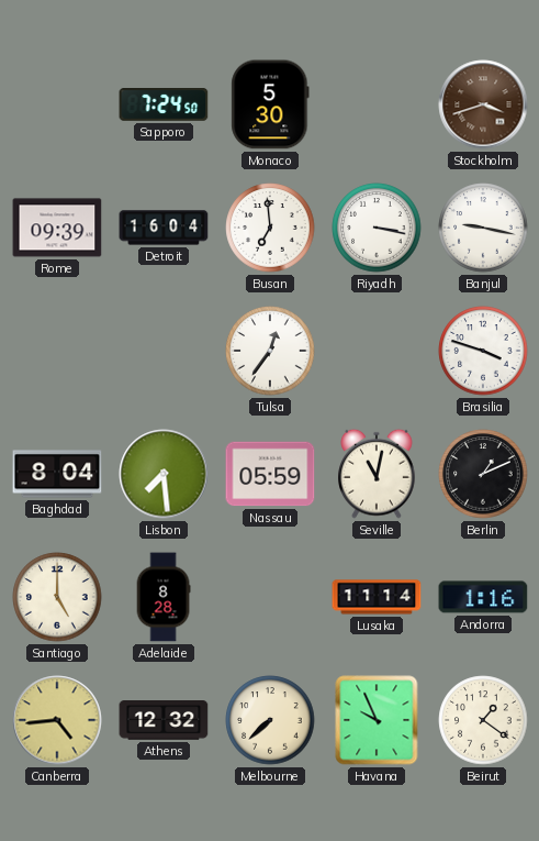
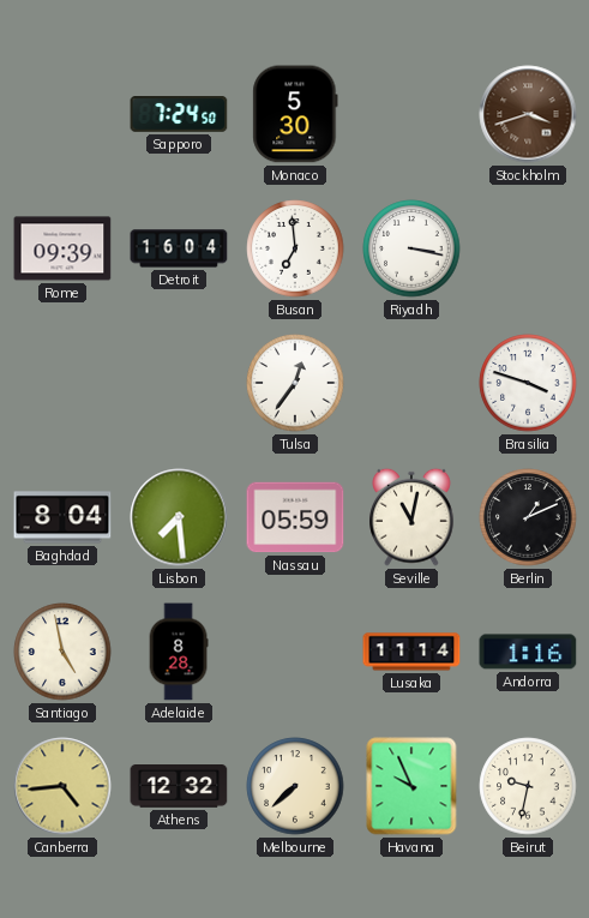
Banjul: 9:17 -> none (483, 228)
Santiago: 5:00 -> 4:58 (62, 652)
Beirut: 1:21 -> 9:32 (528, 786)
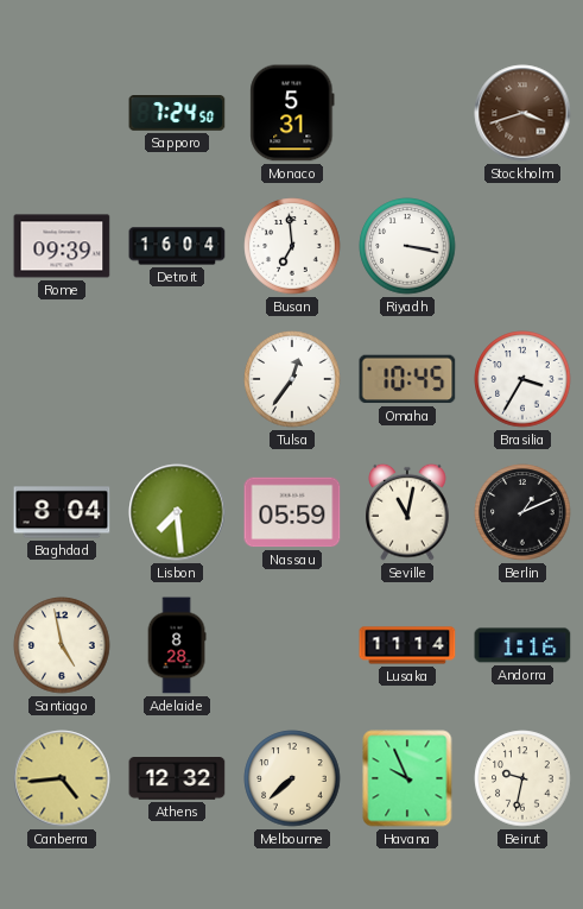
Monaco: 5:30 -> 5:31 (292, 113)
Omaha: none -> 10:45 (407, 379)
Brasilia: 3:48 -> 3:35 (522, 379)
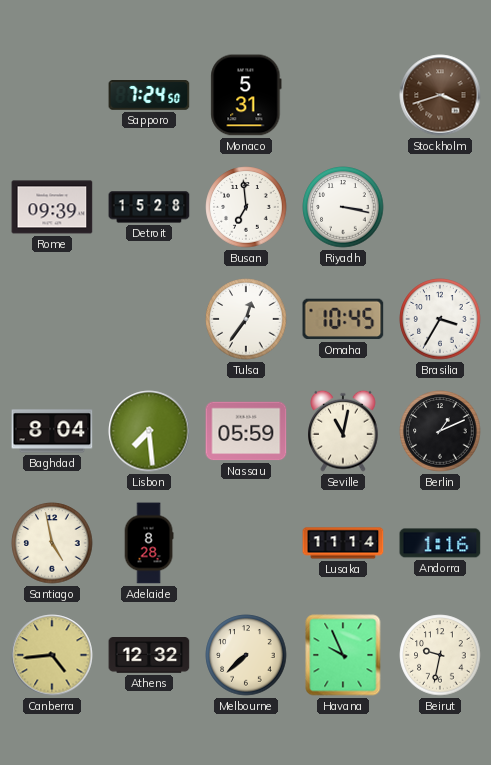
Detroit: 16:04 -> 15:28 (149, 207)
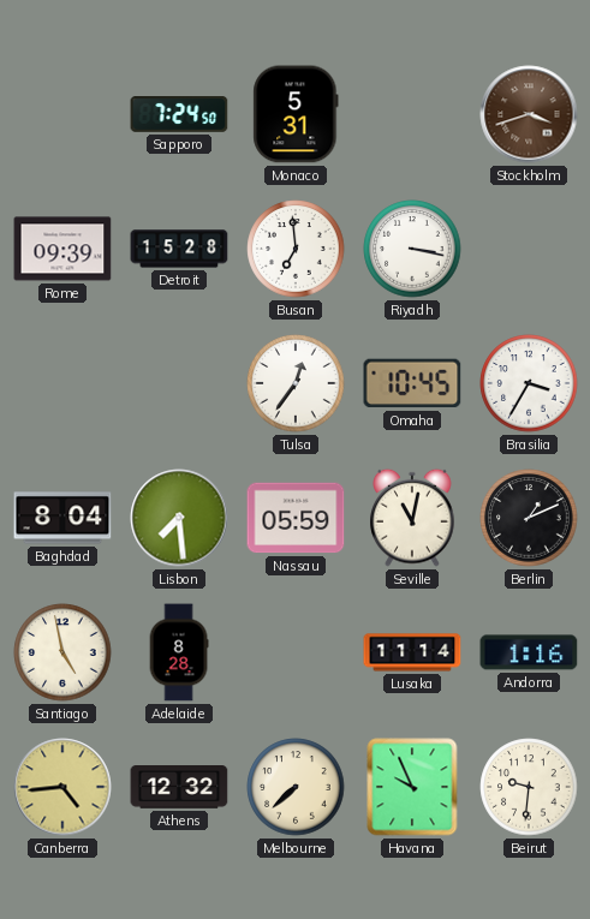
Beirut: 9:32 -> 9:31 (529, 787)
